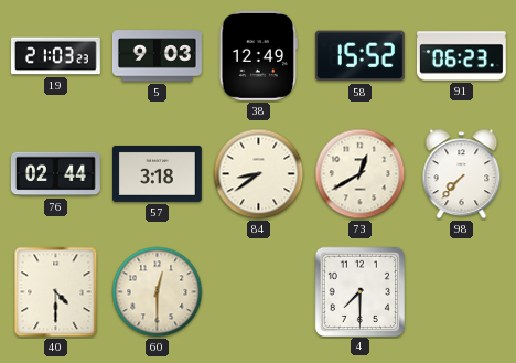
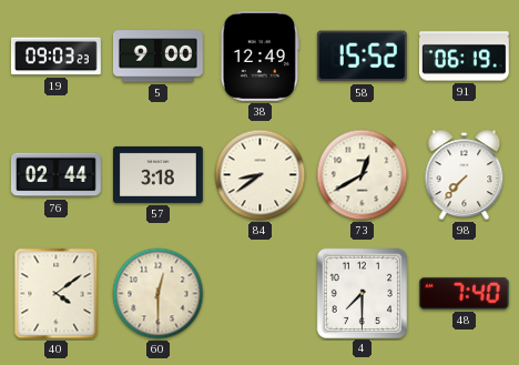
19: 21:03 -> 09:03 (55, 57)
5: 9:03 -> 9:00 (157, 57)
91: 06:23 -> 06:19 (464, 57)
40: 4:30 -> 4:09 (57, 294)
48: none -> 7:40 (464, 293)
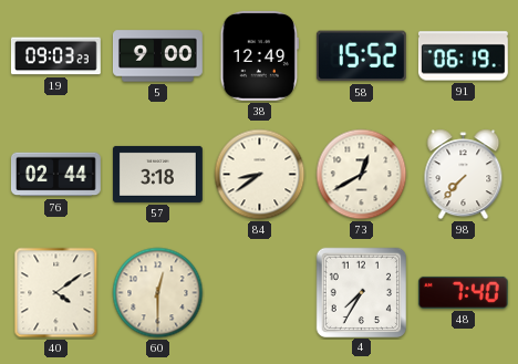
4: 7:30 -> 7:35 (361, 292)
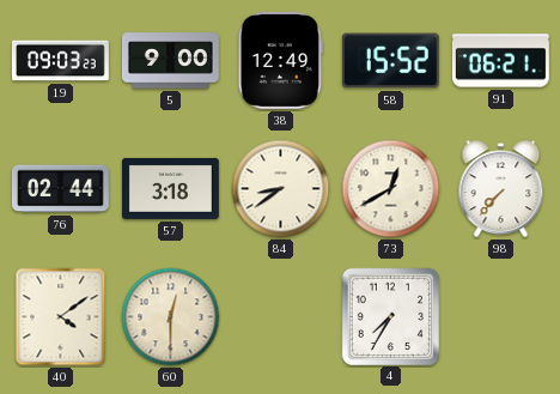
91: 06:19 -> 06:21 (500, 61)
48: 7:40 -> none (463, 292)
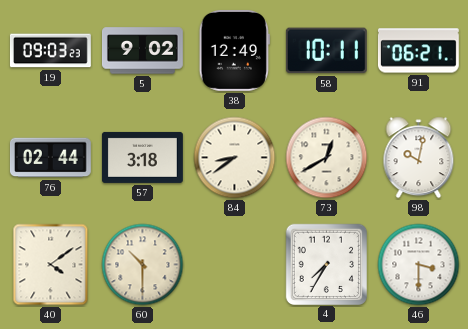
5: 9:00 -> 9:02 (142, 51)
58: 15:52 -> 10:11 (326, 51)
98: 7:37 -> 10:02 (419, 158)
60: 12:30 -> 10:30 (143, 265)
46: none -> 3:30 (419, 265)
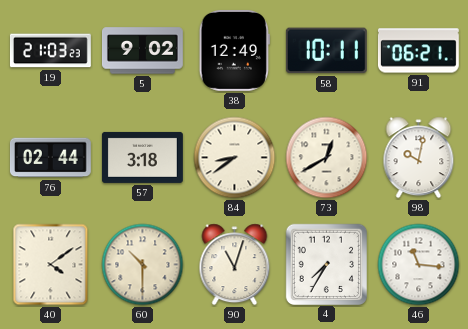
19: 09:03 -> 21:03 (50, 51)
90: none -> 11:03 (235, 265)
46: 3:30 -> 11:16 (419, 265)
